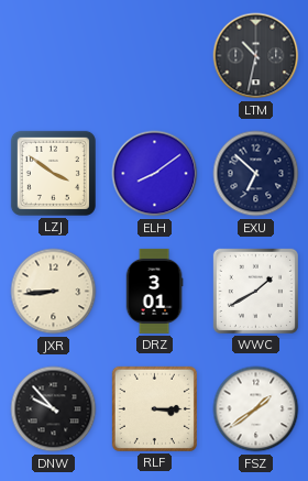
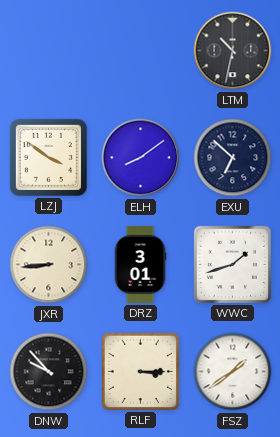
WWC: 1:40 -> 1:42 (232, 264)
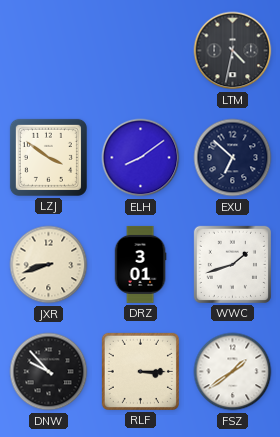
LTM: 10:32 -> 4:32 (233, 51)
JXR: 8:44 -> 8:42 (49, 265)
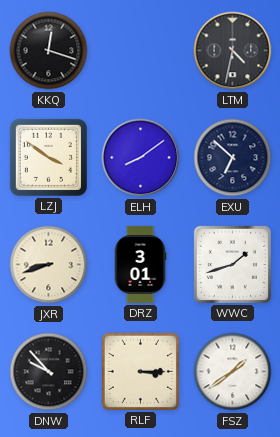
KKQ: none -> 12:18 (49, 51)
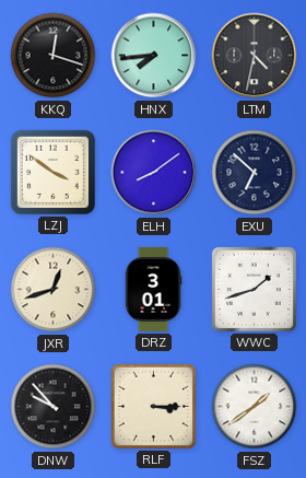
HNX: none -> 7:44 (154, 56)
JXR: 8:42 -> 12:42 (54, 290)
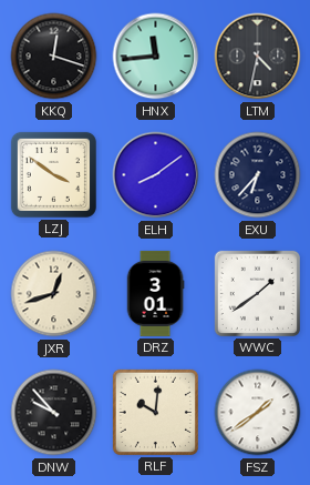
HNX: 7:44 -> 11:44 (156, 57)
EXU: 6:52 -> 6:37 (258, 175)
WWC: 1:42 -> 1:39 (257, 293)
RLF: 3:15 -> 10:01 (155, 412)
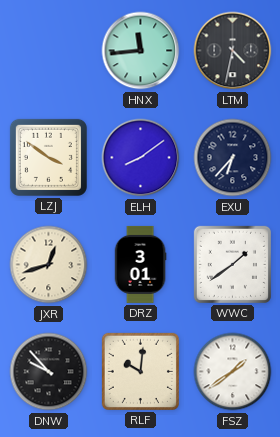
KKQ: 12:18 -> none (54, 57)
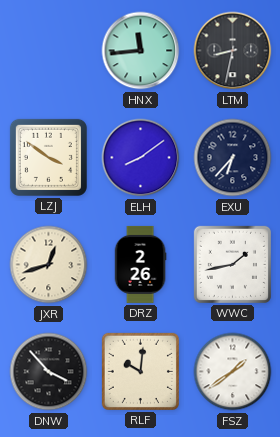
LTM: 4:32 -> 8:32 (233, 51)
DRZ: 3:01 -> 2:26 (140, 264)
WWC: 1:39 -> 1:43 (232, 264)
DNW: 9:53 -> 3:53 (49, 372)
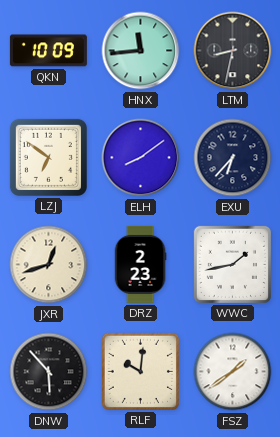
QKN: none -> 10:09 (48, 51)
LZJ: 3:51 -> 6:51 (48, 157)
DRZ: 2:26 -> 2:23 (140, 264)
DNW: 3:53 -> 5:53 (49, 372)
